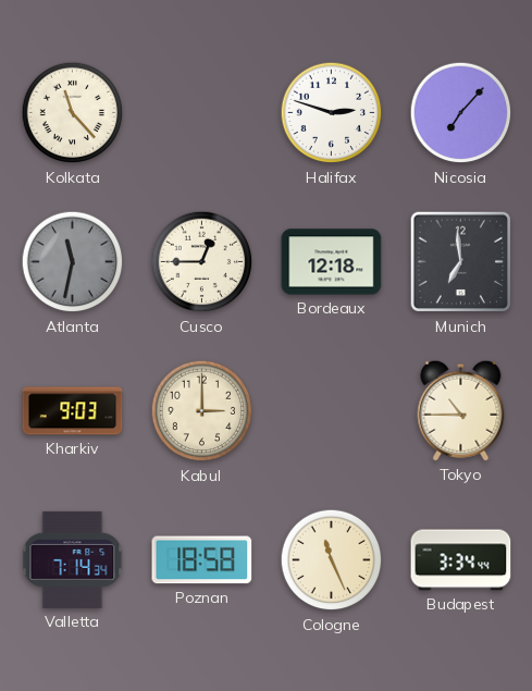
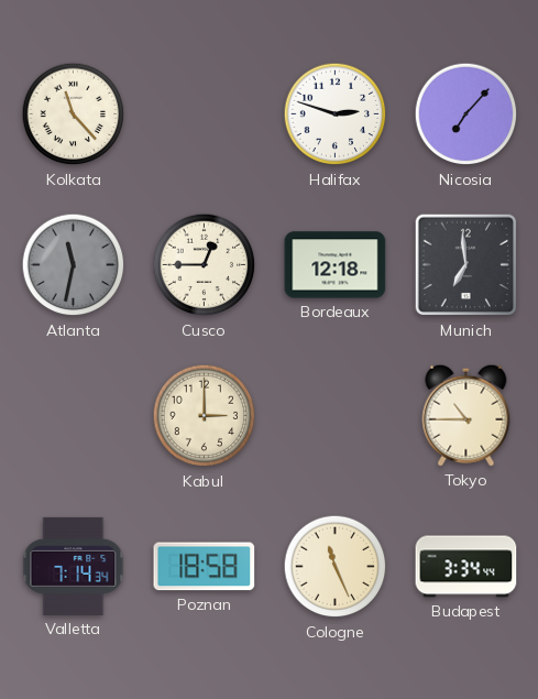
Kharkiv: 9:03 -> none (73, 411)
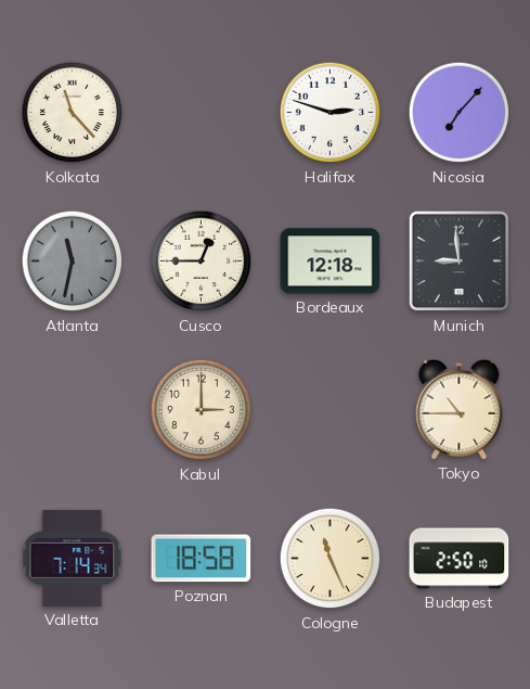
Munich: 6:59 -> 8:59 (460, 261)
Budapest: 3:34 -> 2:50 (460, 559)
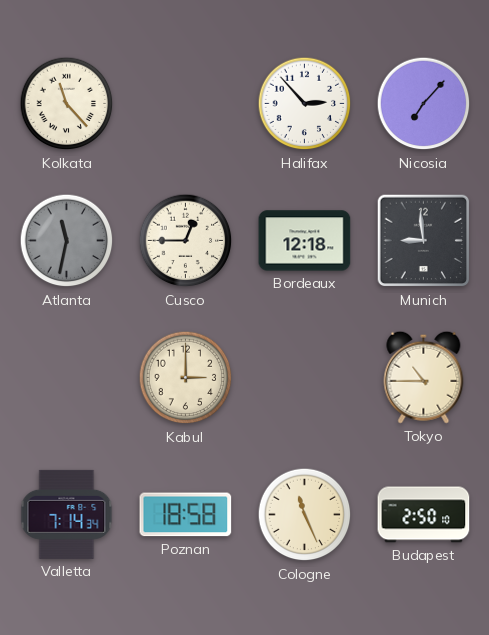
Halifax: 2:48 -> 2:53 (305, 104)
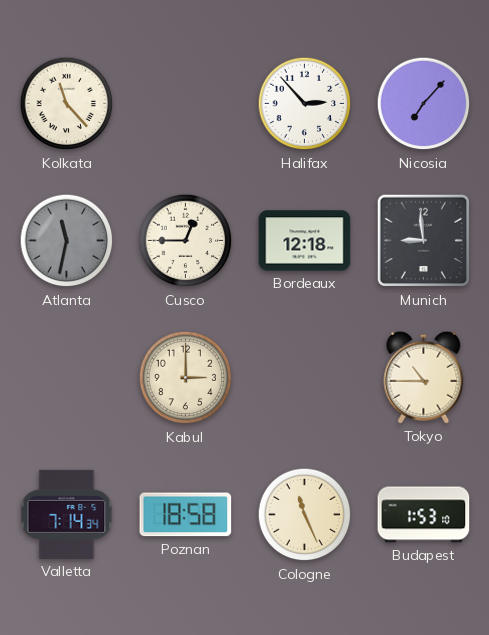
Budapest: 2:50 -> 1:53 (424, 515)
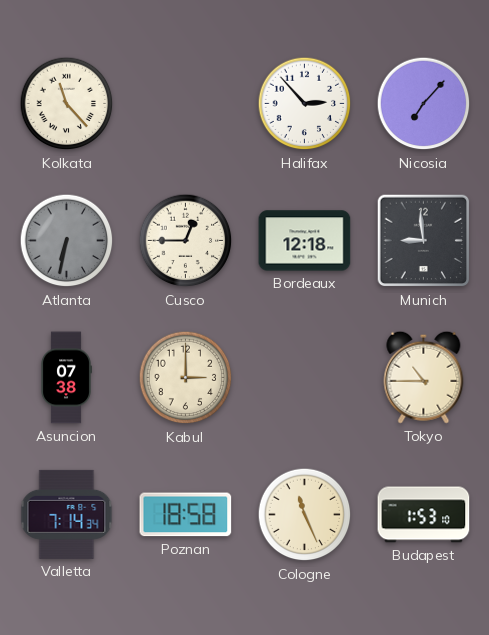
Atlanta: 11:32 -> 6:32 (67, 241)
Asuncion: none -> 07:38 (66, 378)
